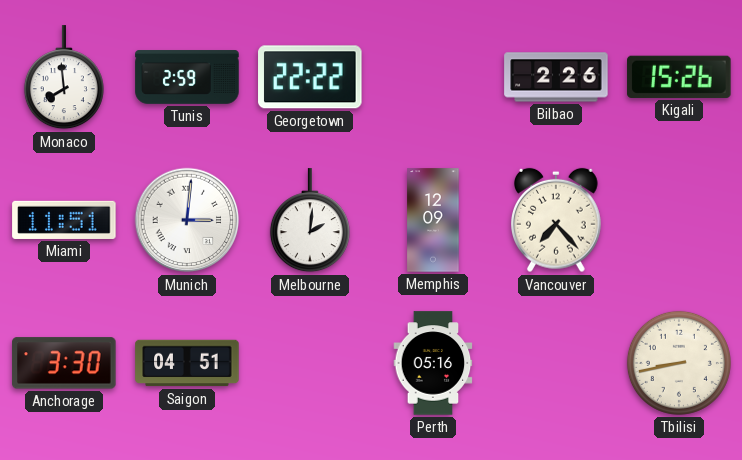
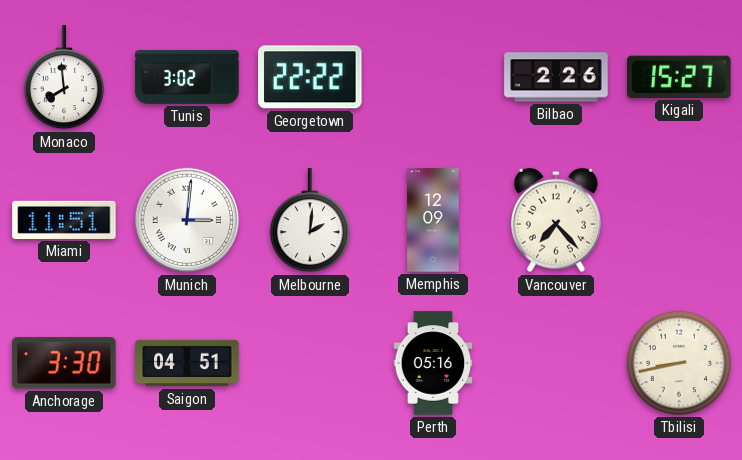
Tunis: 2:59 -> 3:02 (187, 77)
Kigali: 15:26 -> 15:27 (679, 77)
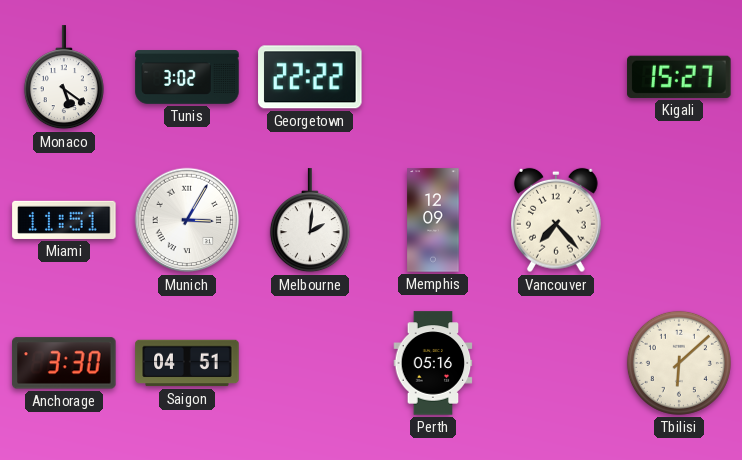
Monaco: 7:59 -> 5:21 (64, 78)
Bilbao: 2:26 -> none (556, 77)
Munich: 3:01 -> 3:05 (187, 220)
Tbilisi: 8:43 -> 6:08 (679, 363)
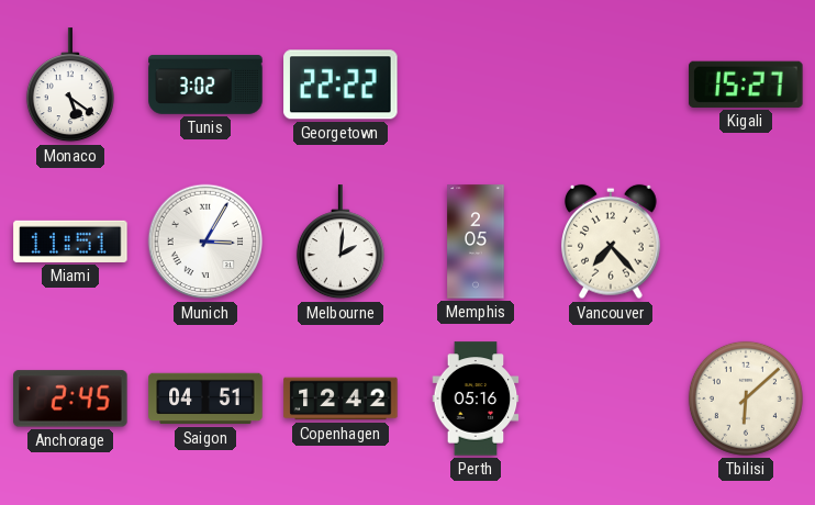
Memphis: 12:09 -> 2:05 (476, 242)
Anchorage: 3:30 -> 2:45 (70, 399)
Copenhagen: none -> 12:42 (340, 399)
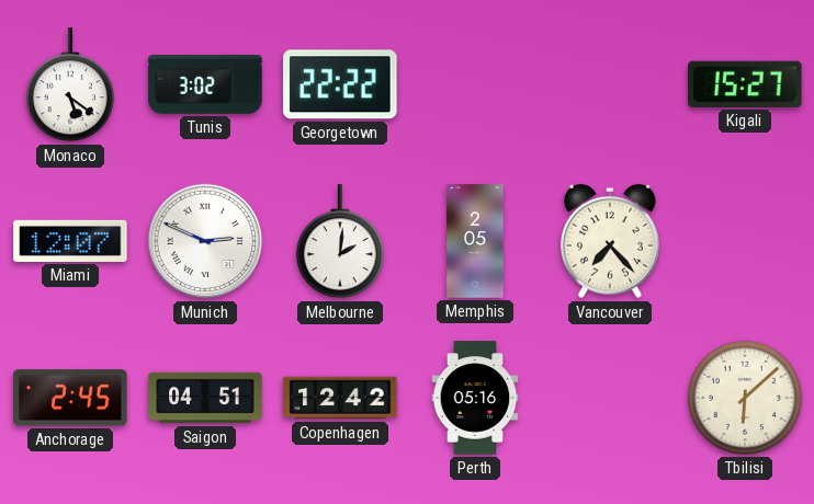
Miami: 11:51 -> 12:07 (70, 241)
Munich: 3:05 -> 2:49 (205, 241)
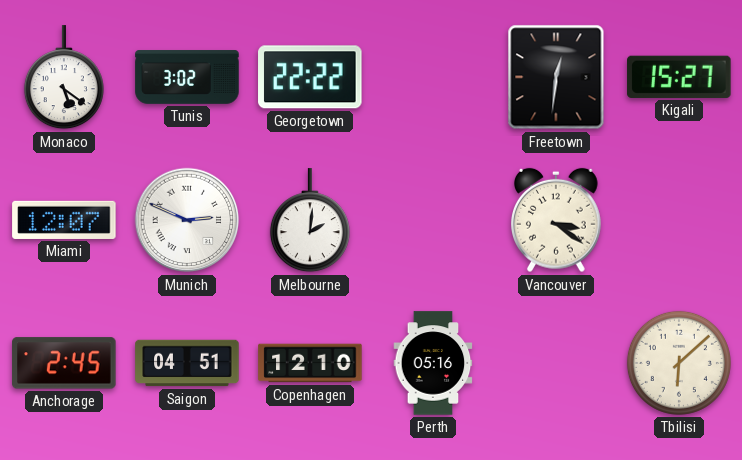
Freetown: none -> 12:31 (556, 77)
Memphis: 2:05 -> none (475, 241)
Vancouver: 7:23 -> 3:21 (557, 220)
Copenhagen: 12:42 -> 12:10 (310, 363)
